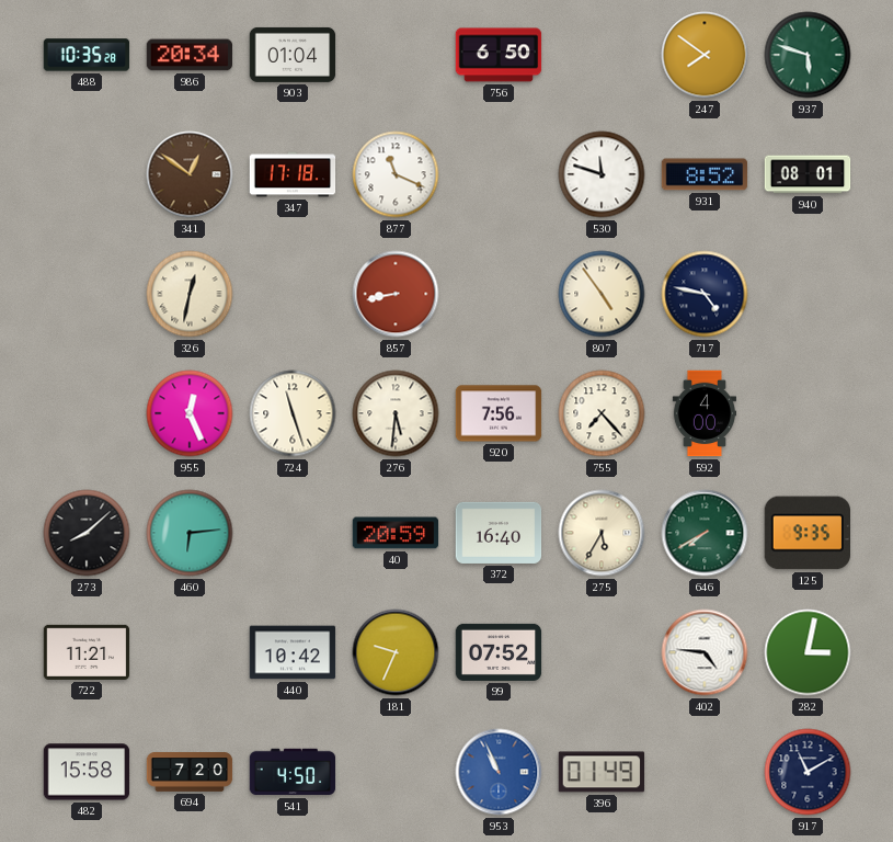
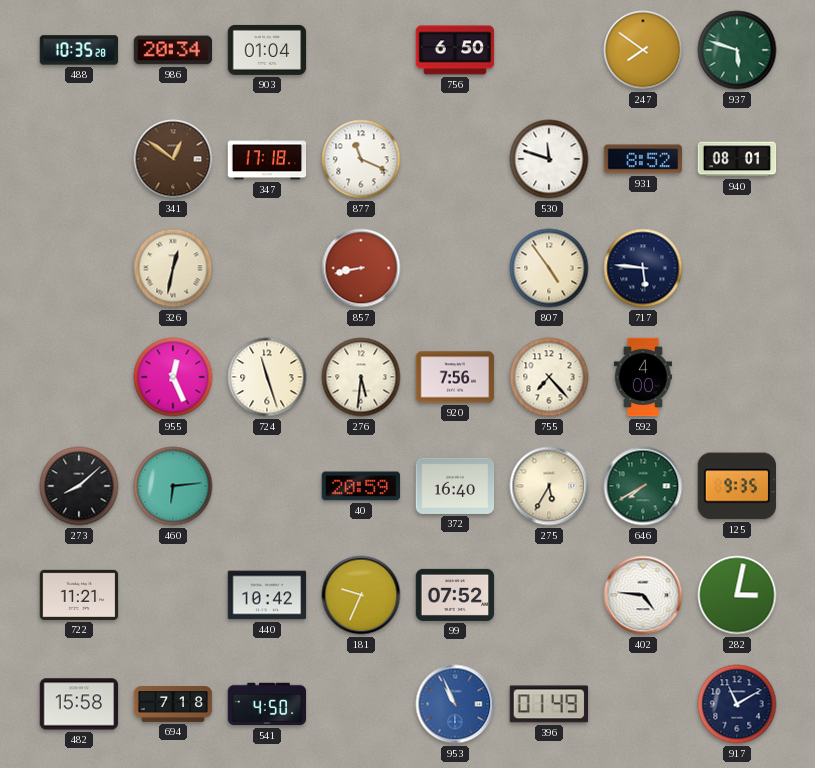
717: 4:47 -> 5:46 (643, 268)
694: 7:20 -> 7:18 (173, 705)
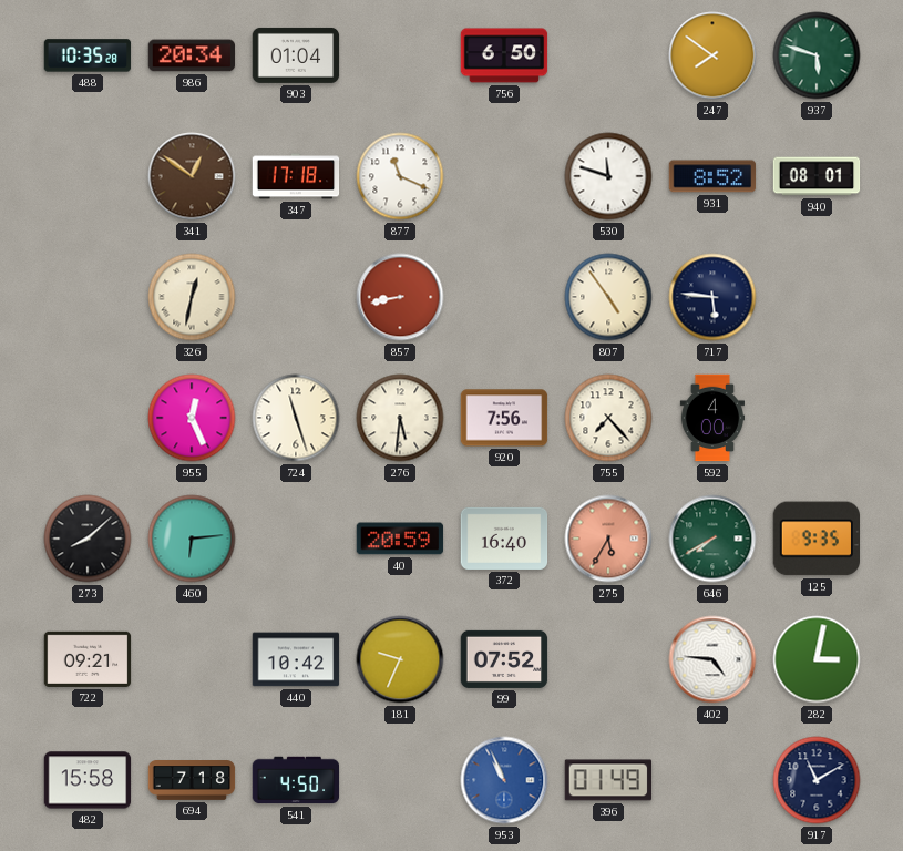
275 dial: cream -> salmon (608, 539)
722: 11:21 -> 09:21 (88, 659)
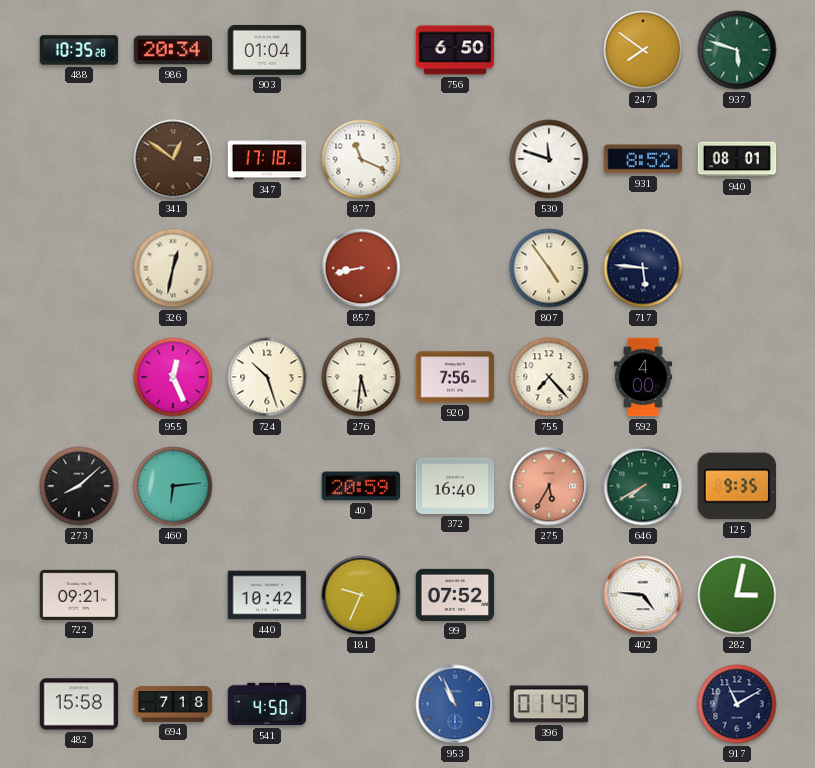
724: 11:27 -> 10:27 (267, 377)
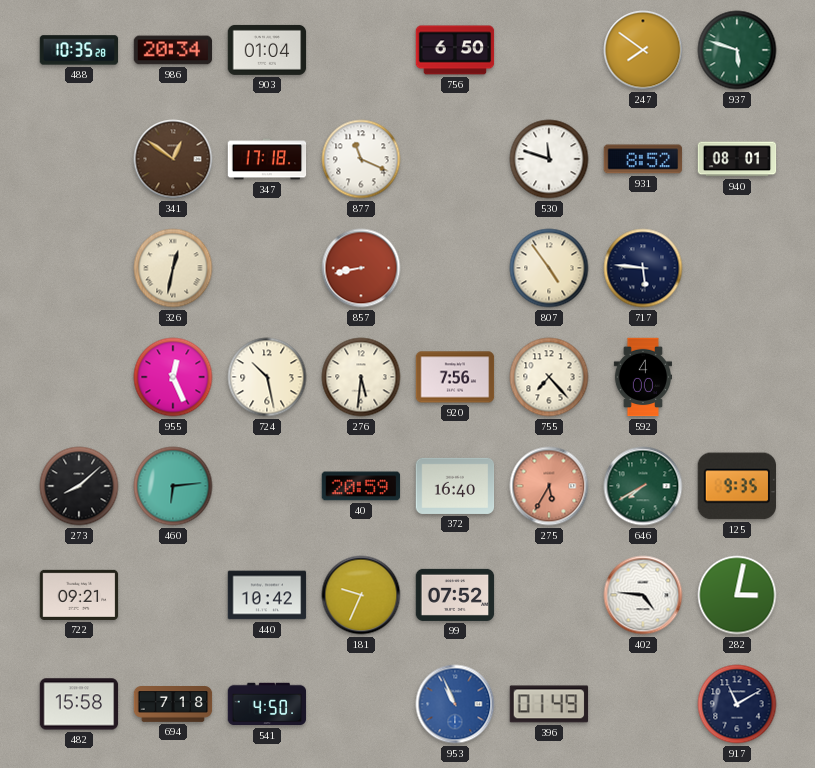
724: 10:27 -> 10:28 (267, 377)
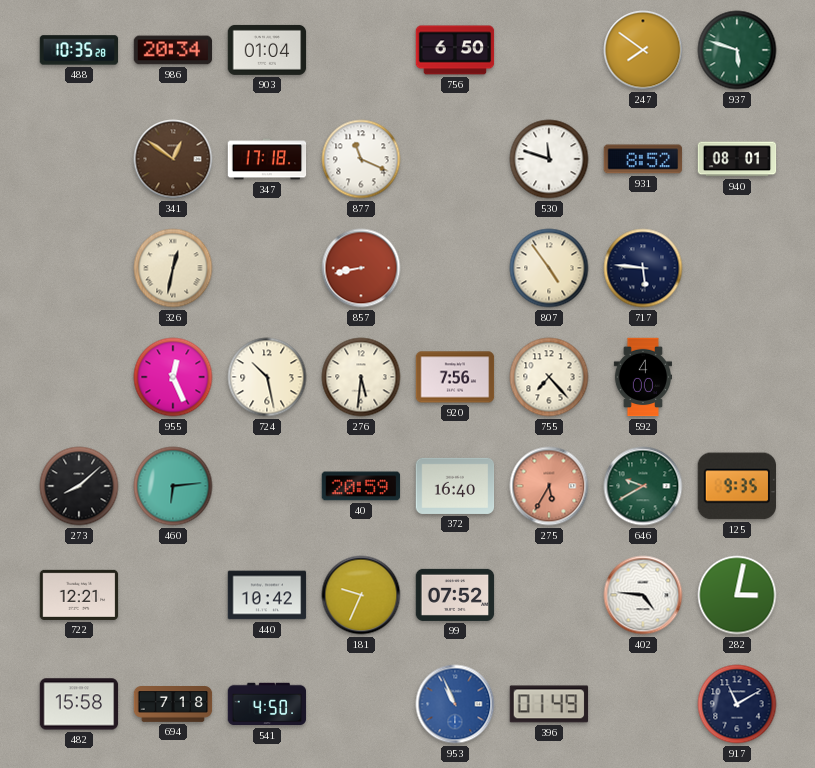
646: 7:40 -> 9:40 (643, 486)
722: 09:21 -> 12:21 (79, 595)
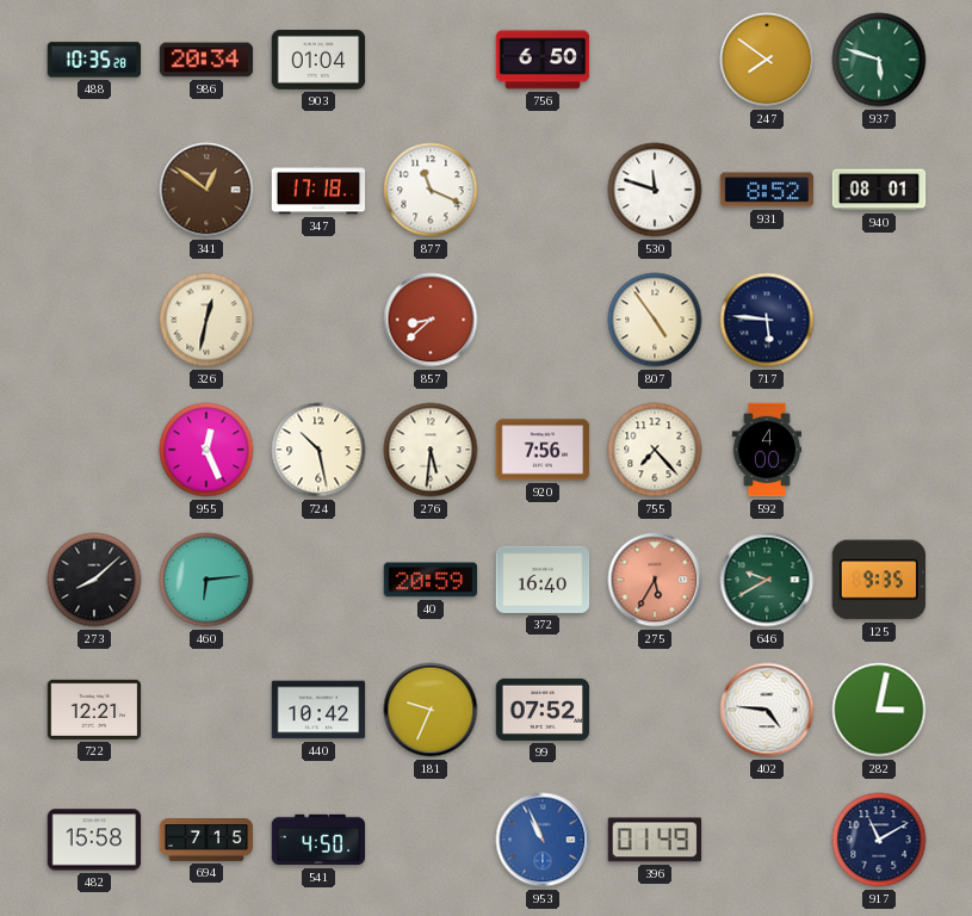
857: 8:43 -> 8:38 (431, 320)
694: 7:18 -> 7:15 (206, 841)
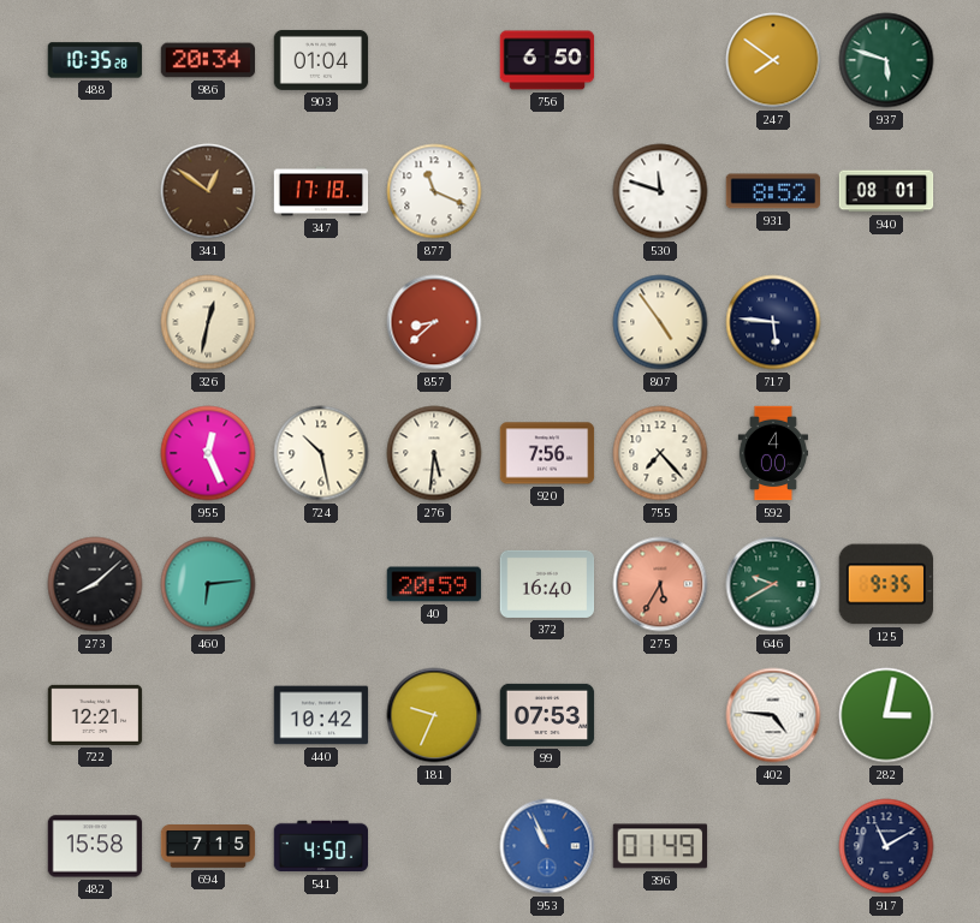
99: 07:52 -> 07:53 (547, 715)
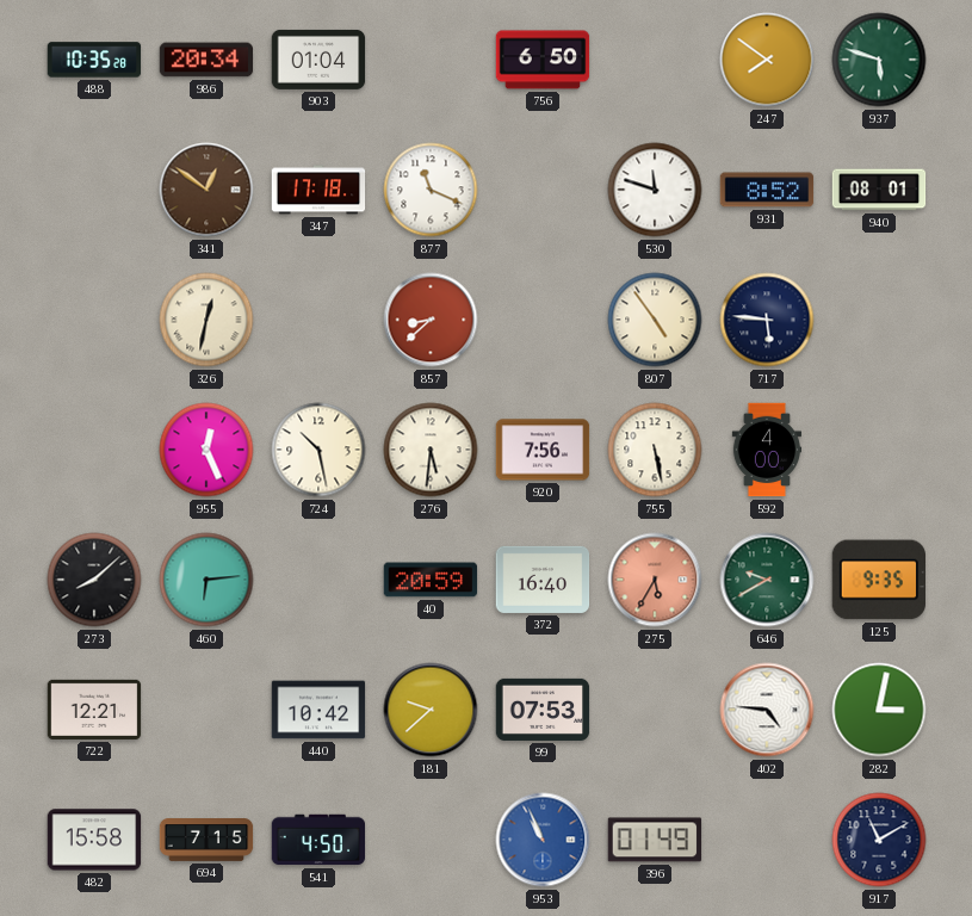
755: 7:23 -> 5:28 (655, 450)
181: 9:34 -> 9:38 (431, 710)
